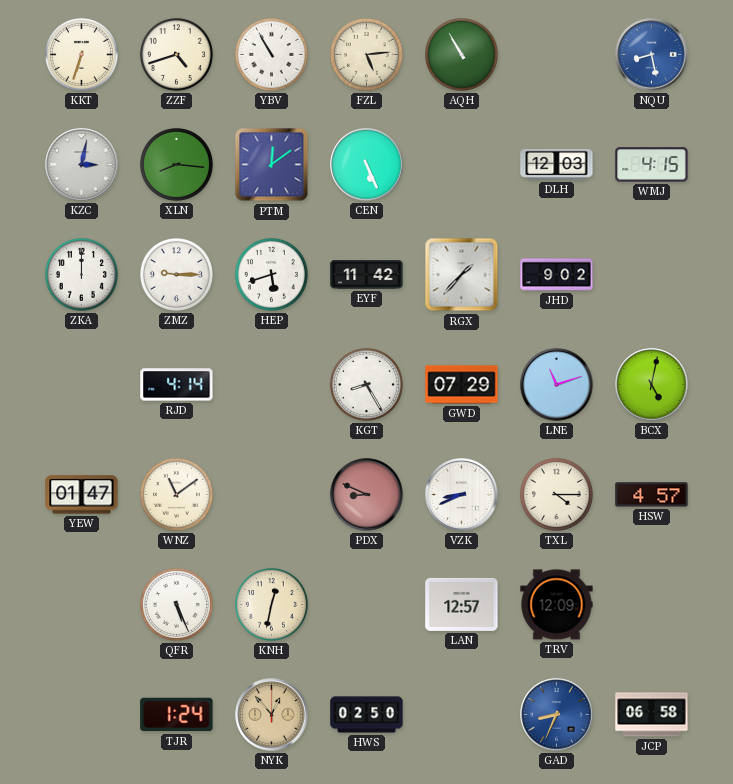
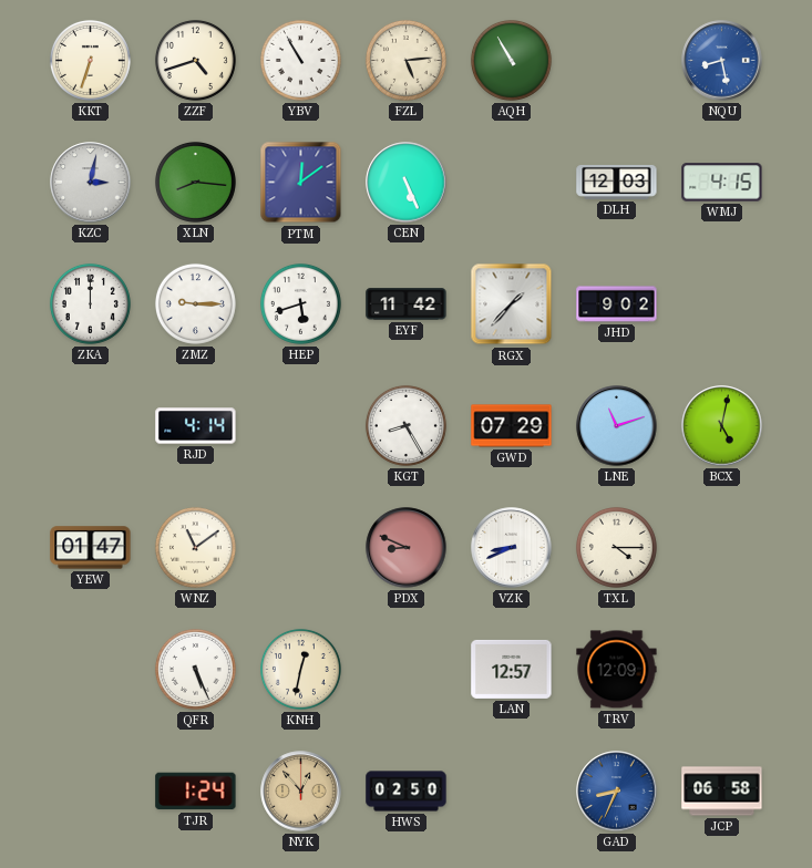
HSW: 4:57 -> none (652, 495)
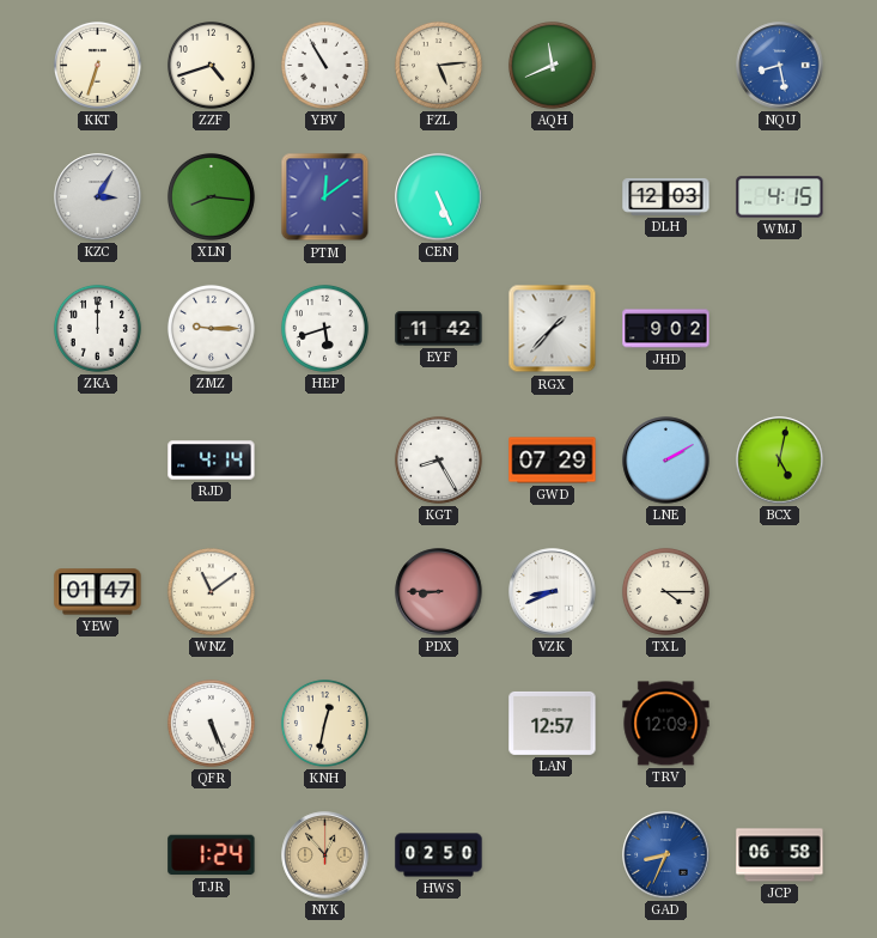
AQH: 10:55 -> 11:41 (552, 65)
KZC: 3:02 -> 3:05 (98, 197)
LNE: 11:12 -> 2:10 (666, 461)
PDX: 8:49 -> 8:45 (439, 592)
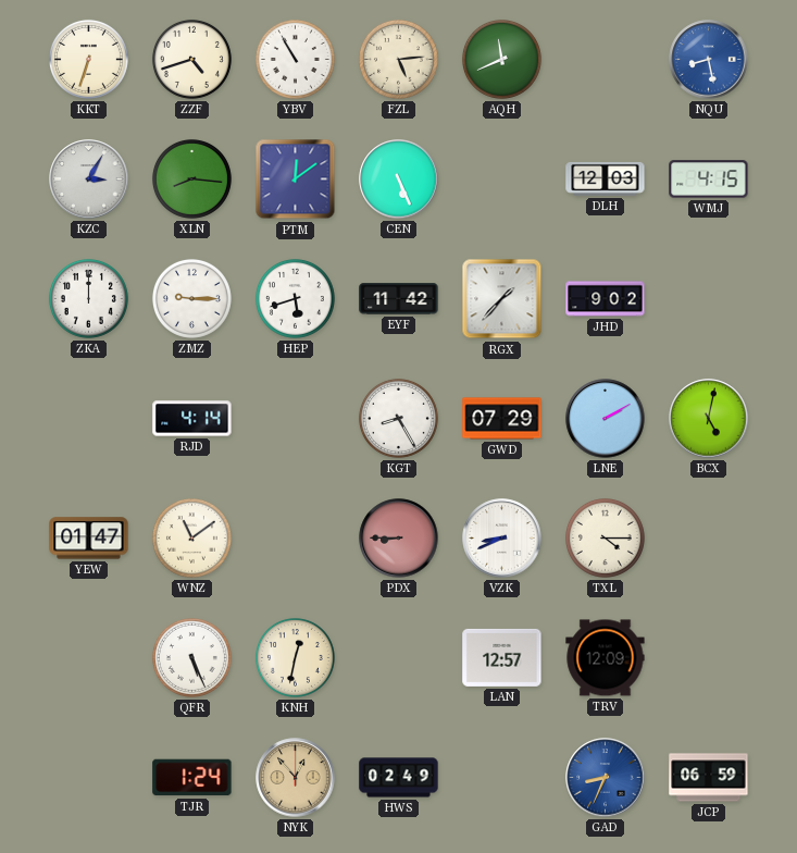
HWS: 02:50 -> 02:49 (399, 778)
JCP: 06:58 -> 06:59 (709, 778)
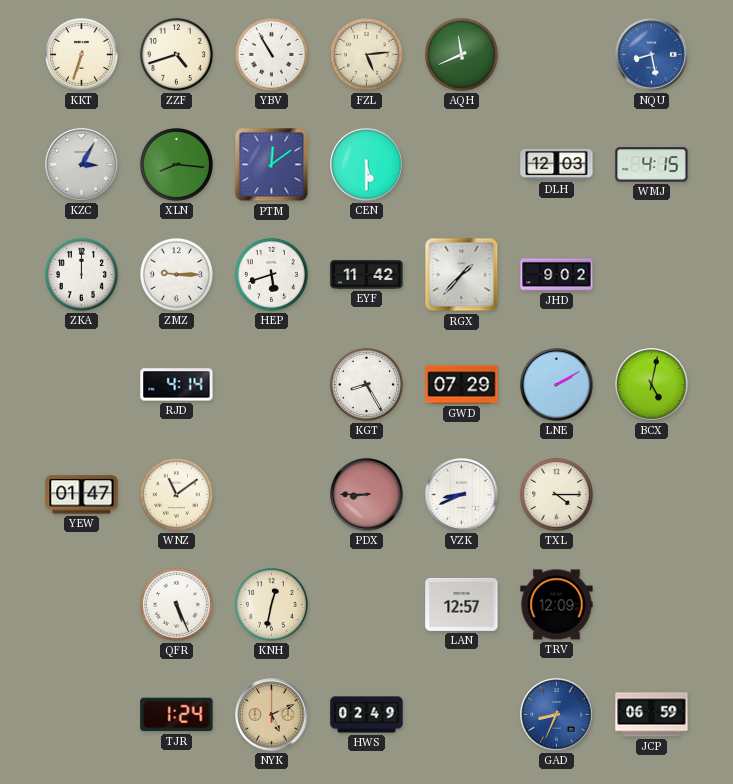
CEN: 5:26 -> 5:30 (367, 165)
NYK: 12:53 -> 5:11 (272, 715)
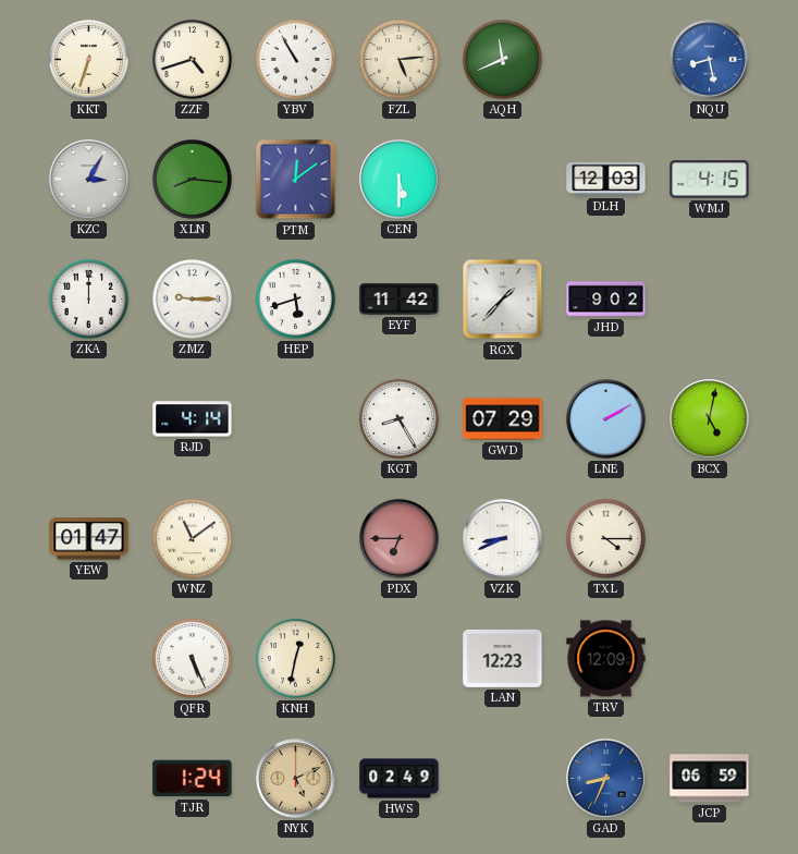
PDX: 8:45 -> 6:45 (400, 539)
LAN: 12:57 -> 12:23 (503, 658)
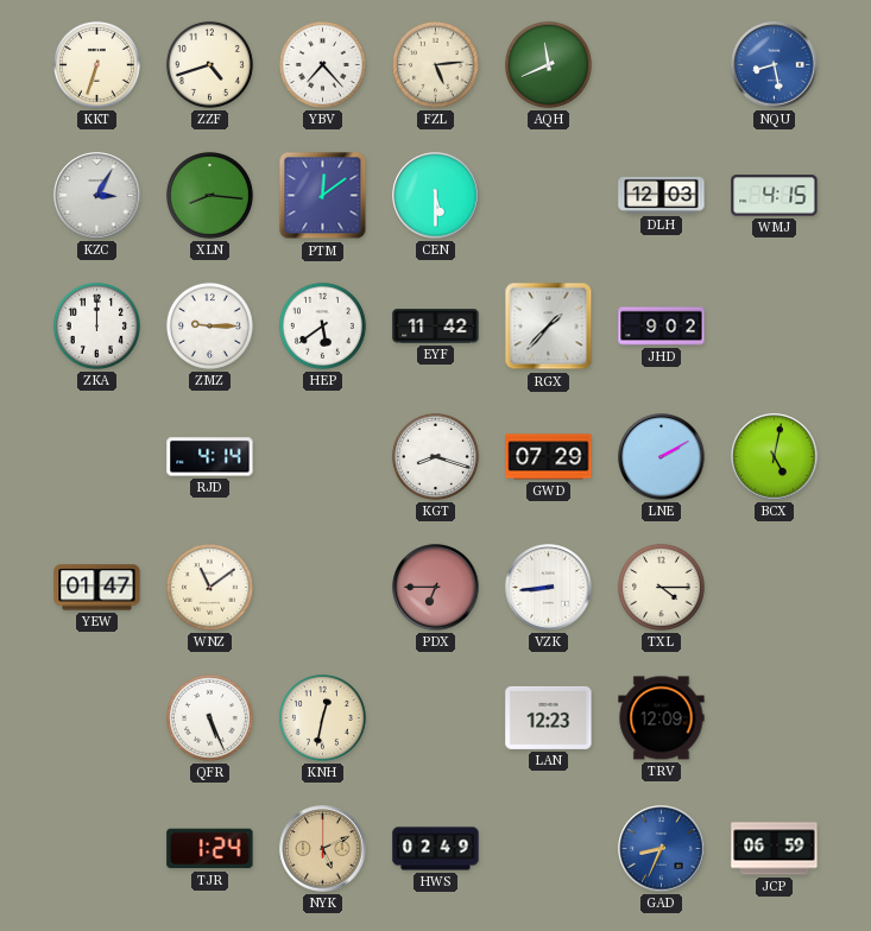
YBV: 10:55 -> 7:23 (322, 64)
HEP: 5:42 -> 5:39 (322, 325)
KGT: 8:25 -> 8:18 (435, 456)
VZK: 8:41 -> 8:44 (549, 588)
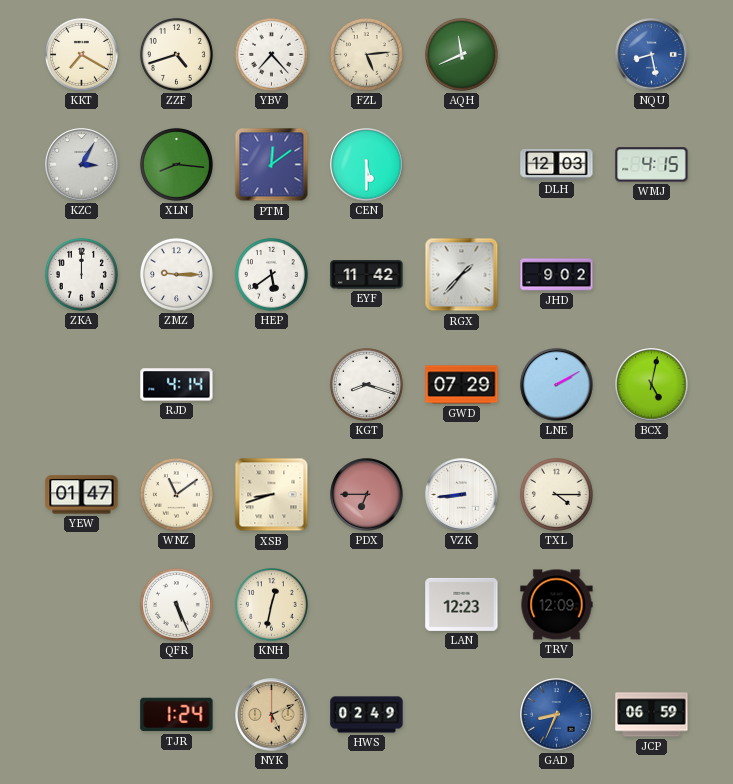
KKT: 6:33 -> 7:20 (81, 54)
XSB: none -> 8:42 (272, 495)
